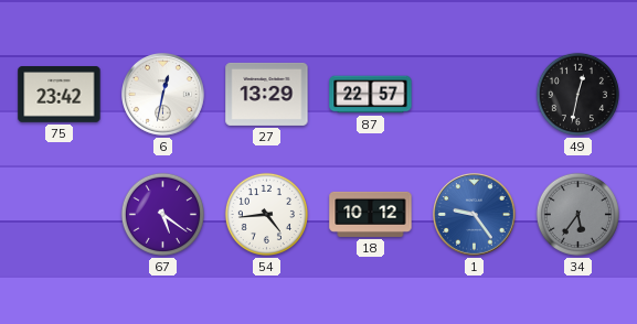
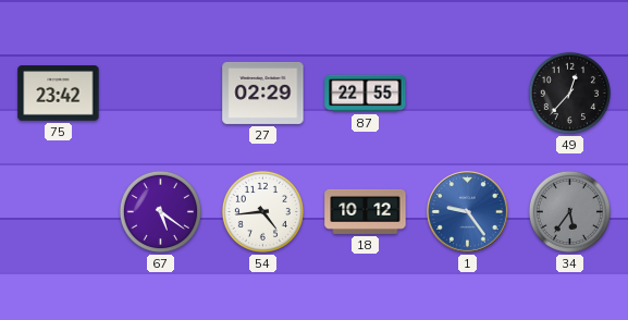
6: 12:32 -> none (163, 95)
27: 13:29 -> 02:29 (263, 93)
87: 22:57 -> 22:55 (366, 94)
49: 12:32 -> 12:37 (569, 93)
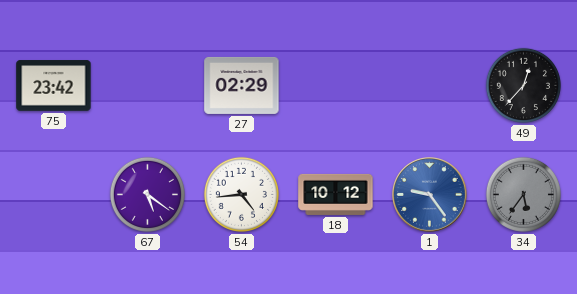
87: 22:55 -> none (366, 94)
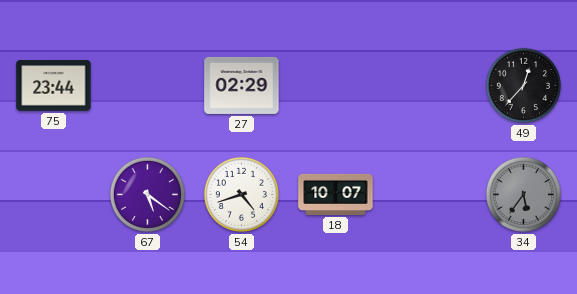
75: 23:42 -> 23:44 (54, 86)
54: 4:44 -> 4:42 (241, 194)
18: 10:12 -> 10:07 (336, 194)
1: 9:24 -> none (430, 195)
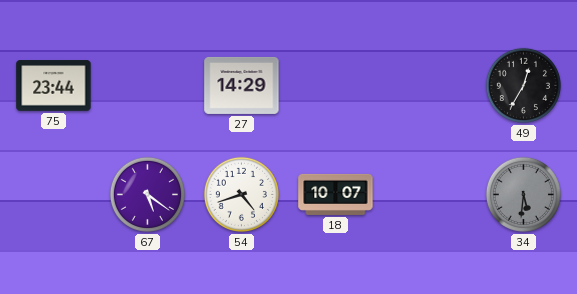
27: 02:29 -> 14:29 (242, 85)
49: 12:37 -> 12:35 (523, 85)
34: 5:36 -> 5:31 (523, 194)
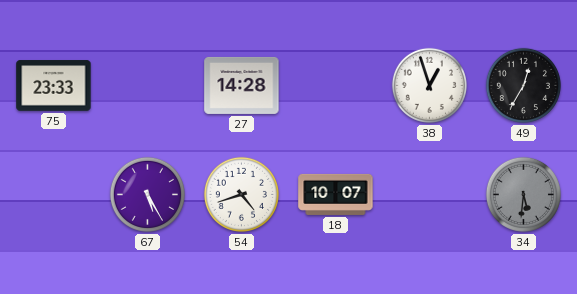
75: 23:44 -> 23:33 (54, 86)
27: 14:29 -> 14:28 (242, 85)
38: none -> 12:57 (429, 85)
67: 5:21 -> 5:25 (147, 194)
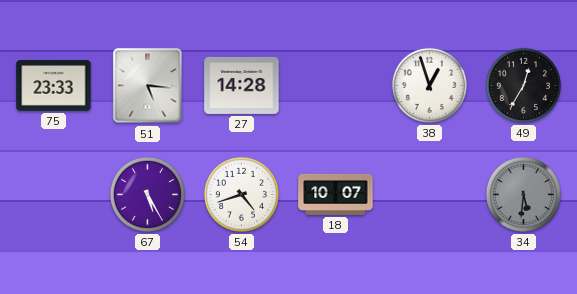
51: none -> 5:16 (148, 86)
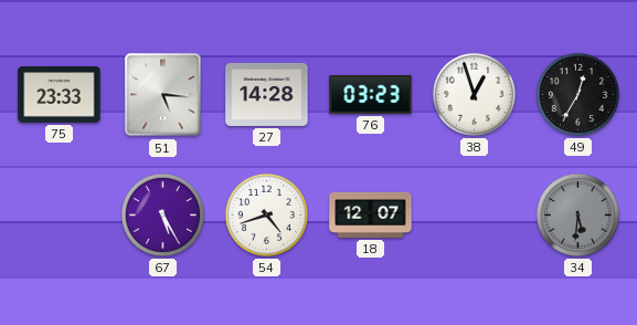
76: none -> 03:23 (371, 94)
18: 10:07 -> 12:07 (371, 214)
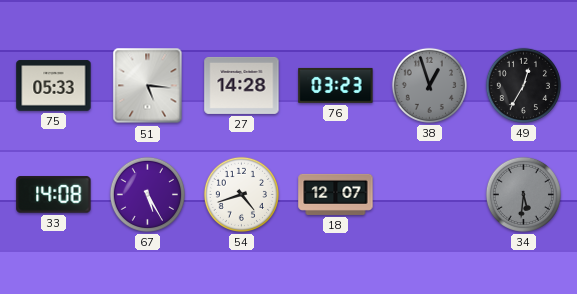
75: 23:33 -> 05:33 (54, 86)
38 dial: white -> grey (429, 85)
33: none -> 14:08 (54, 195)
